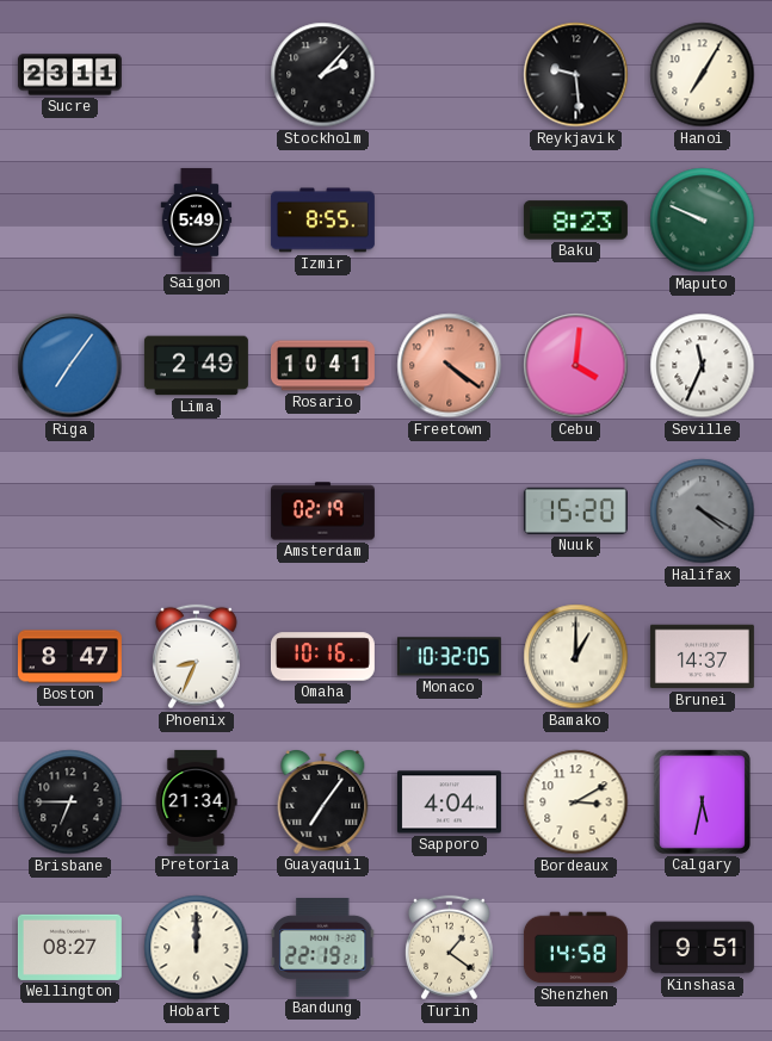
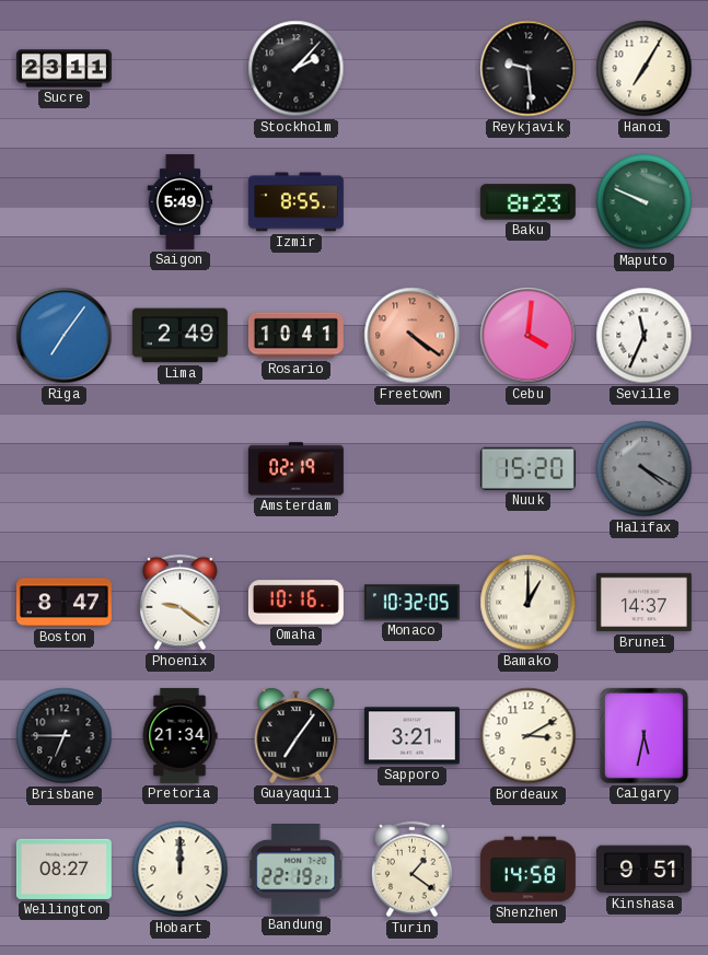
Phoenix: 8:34 -> 9:21 (181, 603)
Sapporo: 4:04 -> 3:21 (411, 736)
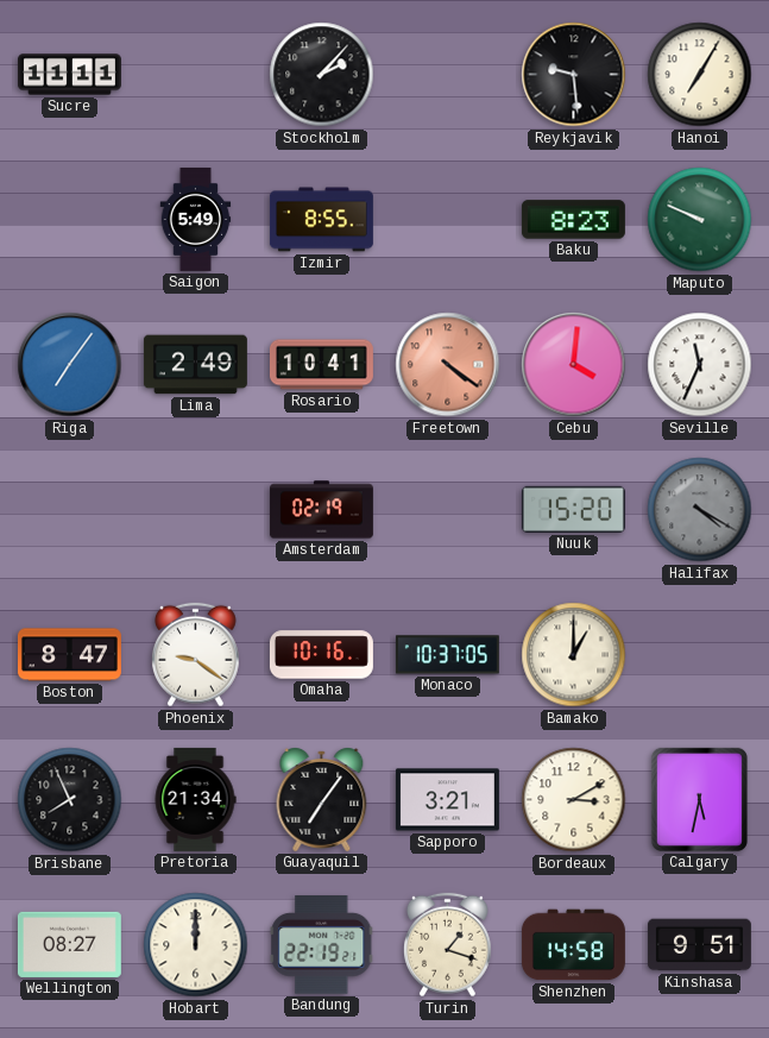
Sucre: 23:11 -> 11:11 (69, 75)
Monaco: 10:32 -> 10:37 (447, 655)
Brunei: 14:37 -> none (643, 603)
Brisbane: 6:45 -> 7:56 (70, 800)
Turin: 1:21 -> 1:18 (448, 945)
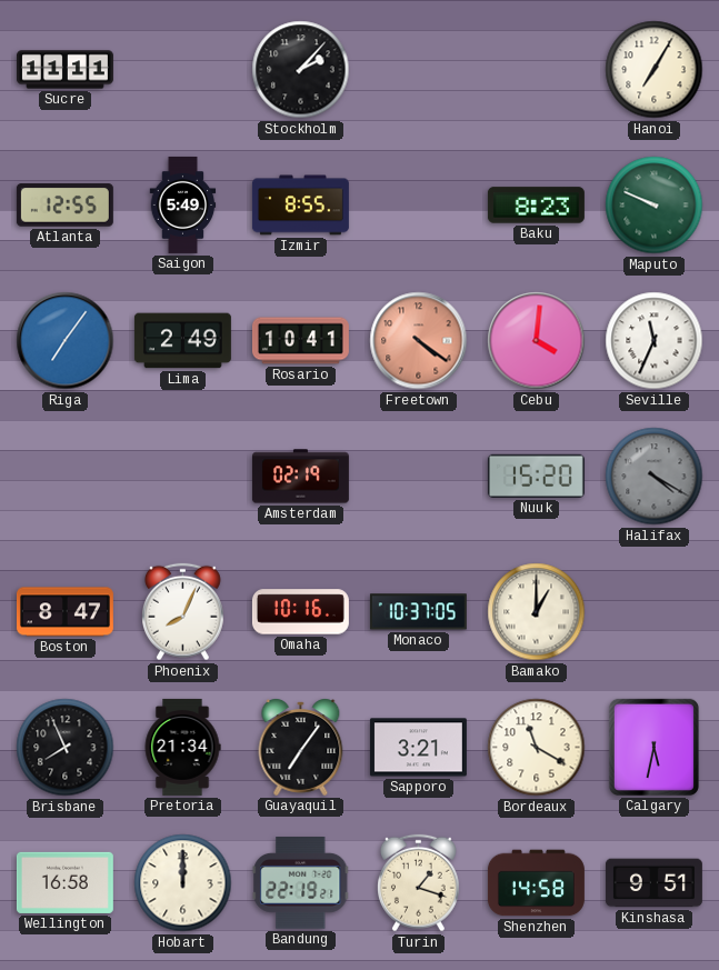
Reykjavik: 9:29 -> none (574, 75)
Atlanta: none -> 12:55 (64, 206)
Phoenix: 9:21 -> 8:04 (183, 612)
Bordeaux: 3:10 -> 11:20 (537, 748)
Wellington: 08:27 -> 16:58 (64, 882)
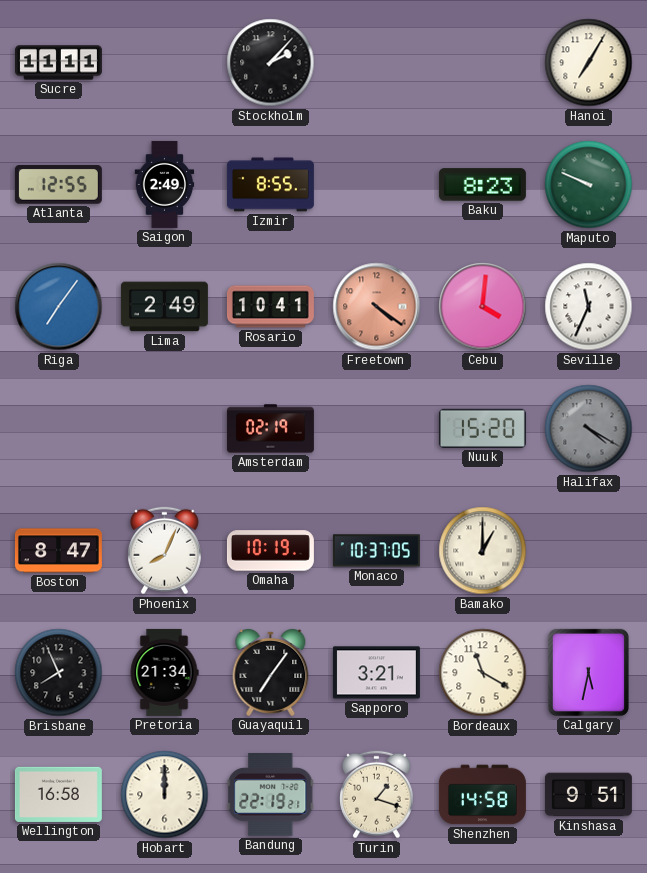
Saigon: 5:49 -> 2:49 (165, 184)
Omaha: 10:16 -> 10:19 (270, 551)
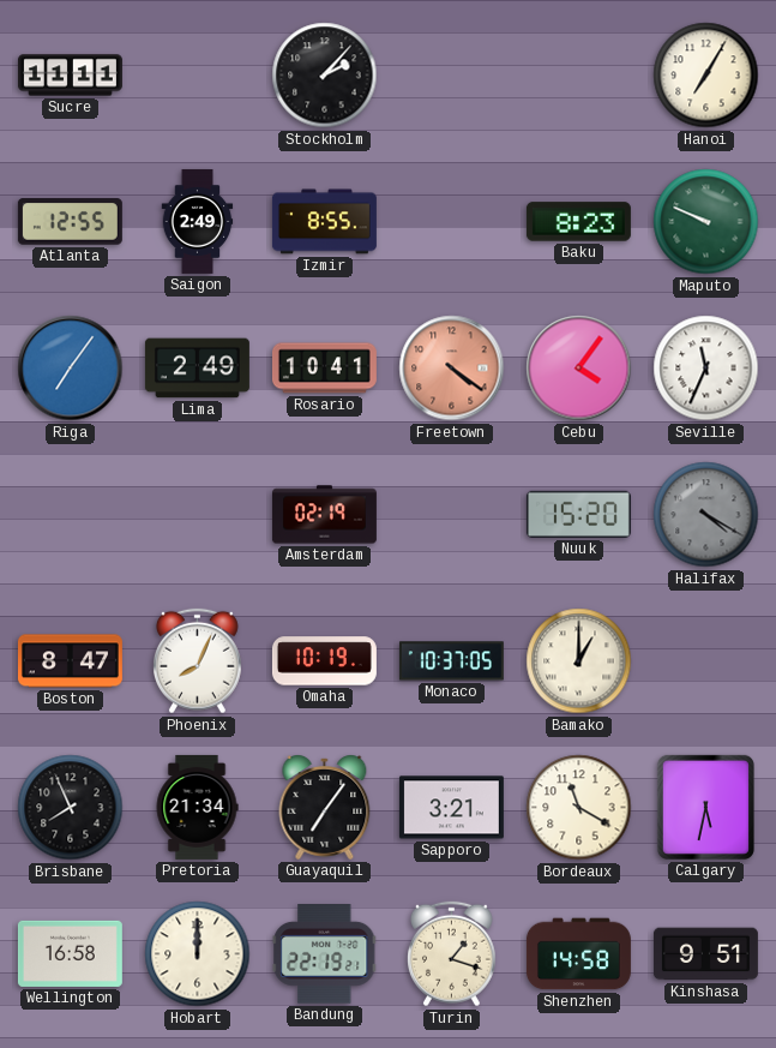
Cebu: 4:01 -> 4:06 (579, 369)
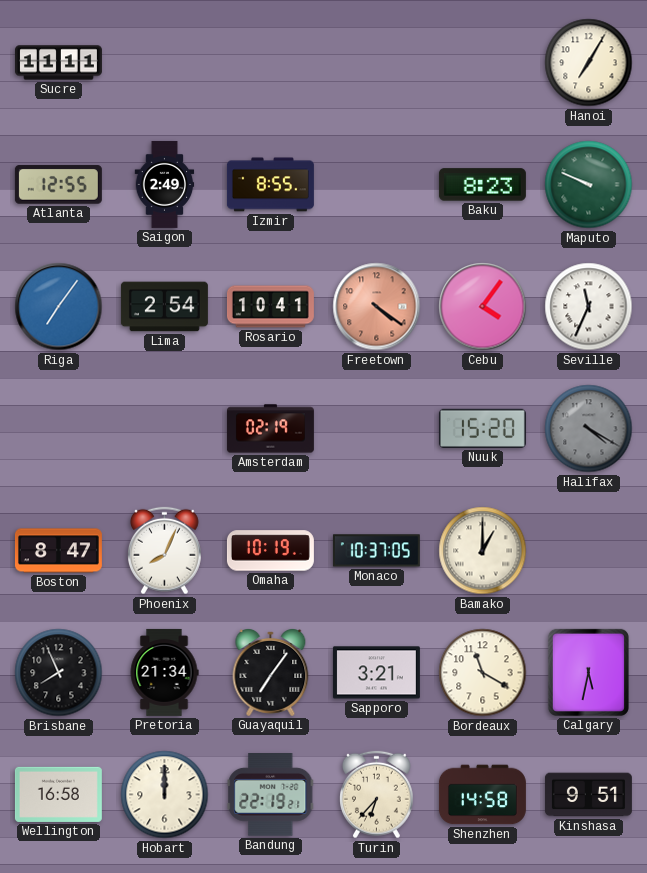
Stockholm: 2:07 -> none (325, 76)
Lima: 2:49 -> 2:54 (164, 307)
Turin: 1:18 -> 6:37 (377, 795)
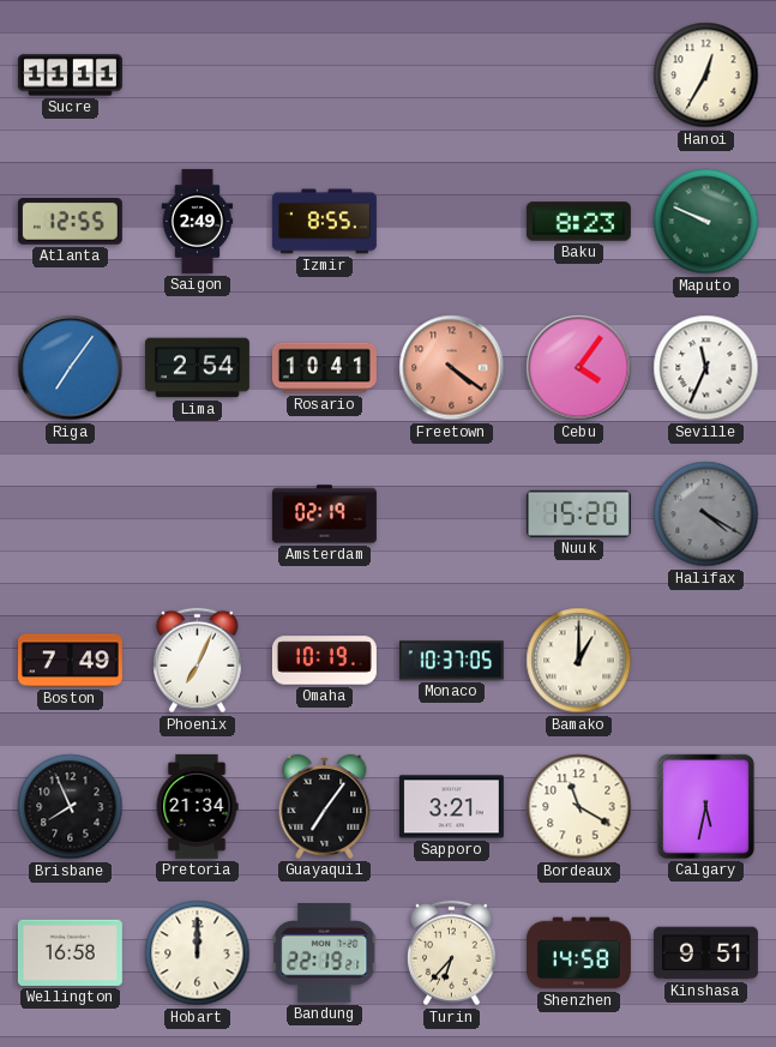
Hanoi: 7:05 -> 12:35 (706, 76)
Boston: 8:47 -> 7:49 (70, 661)
Phoenix: 8:04 -> 7:04 (198, 661)
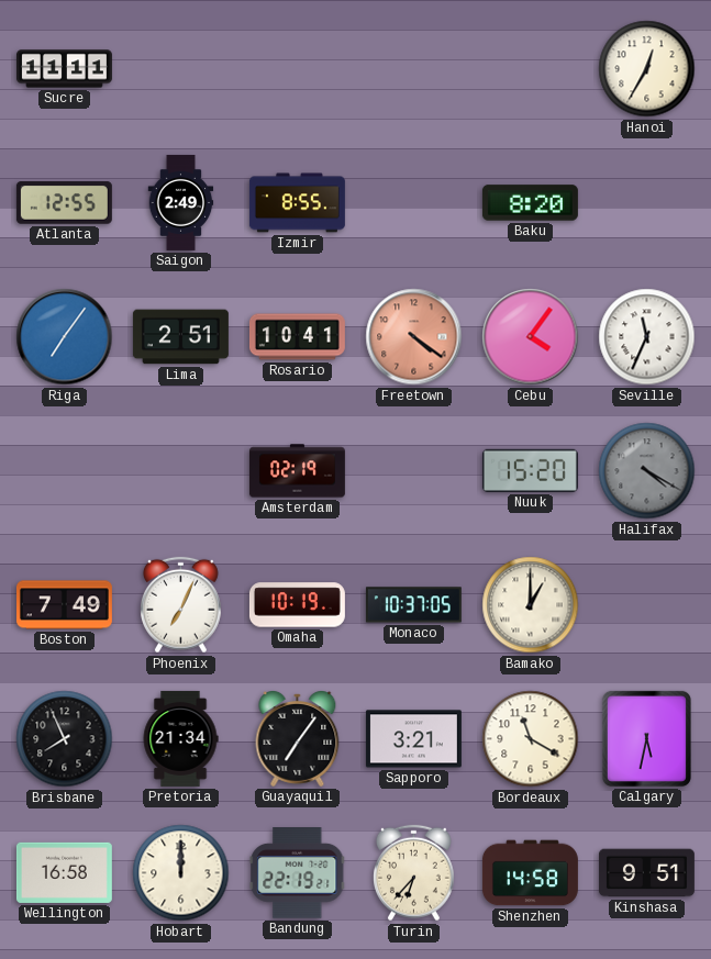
Baku: 8:23 -> 8:20 (530, 203)
Maputo: 9:49 -> none (706, 222)
Lima: 2:54 -> 2:51 (180, 337)
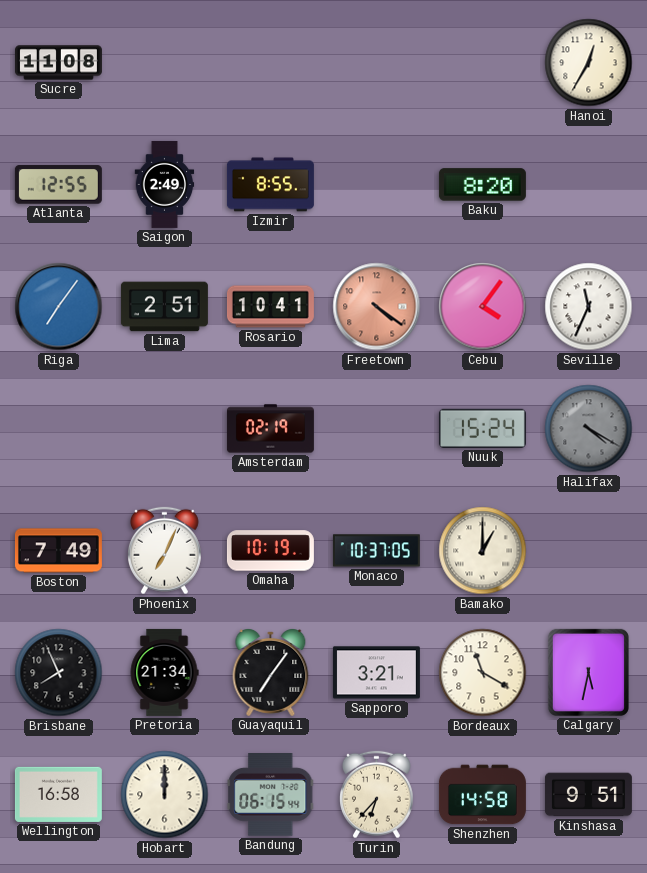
Sucre: 11:11 -> 11:08 (58, 63)
Nuuk: 15:20 -> 15:24 (482, 428)
Bandung: 22:19 -> 06:15 (271, 795)
